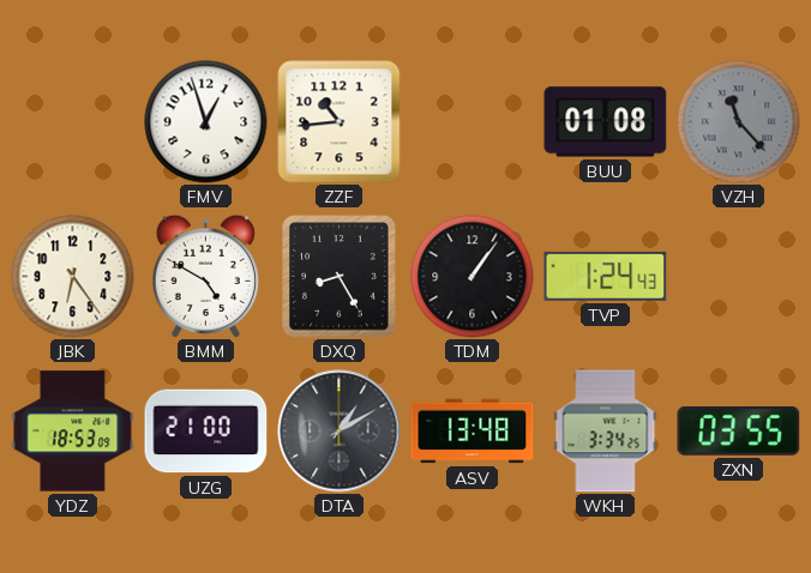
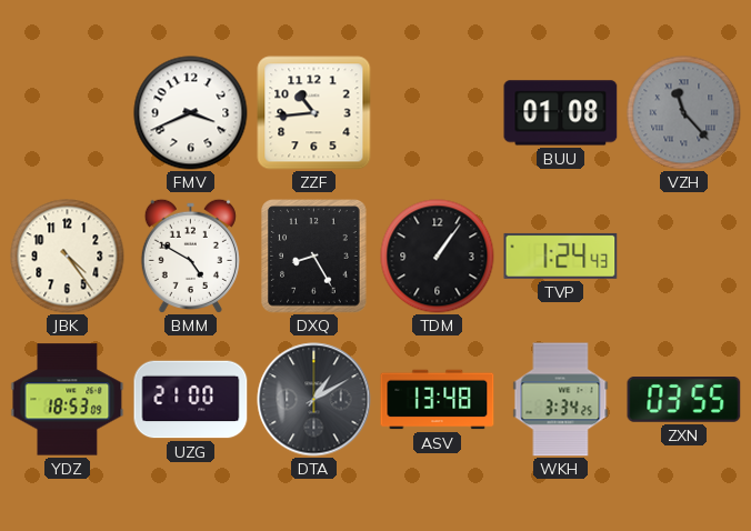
FMV: 12:57 -> 3:41 (191, 113)
JBK: 6:24 -> 4:24 (68, 257)
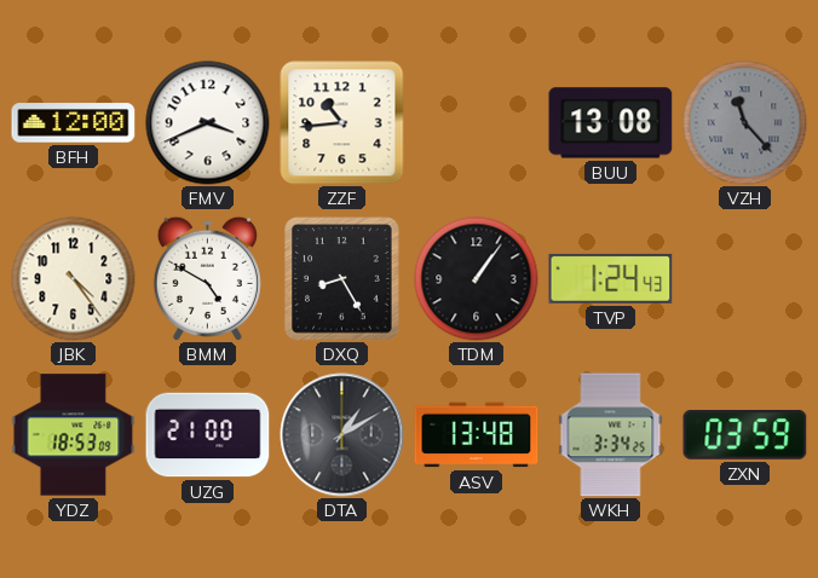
BFH: none -> 12:00 (74, 123)
BUU: 01:08 -> 13:08 (611, 123)
ZXN: 03:55 -> 03:59 (745, 435)
